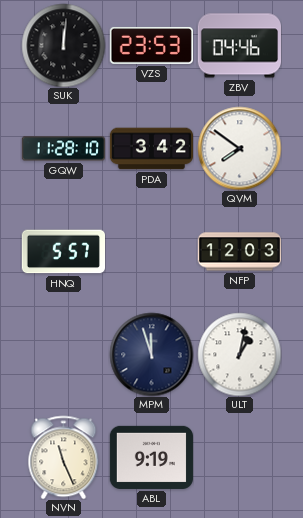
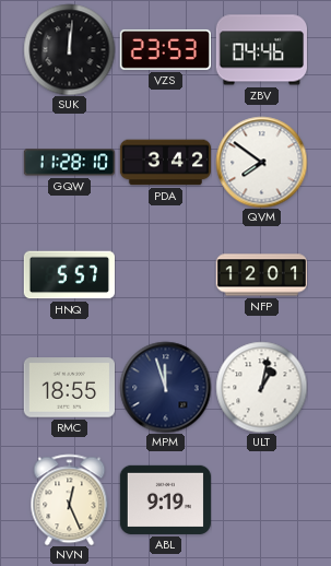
NFP: 12:03 -> 12:01 (261, 275)
RMC: none -> 18:55 (69, 388)
NVN: 11:26 -> 12:26 (70, 499)
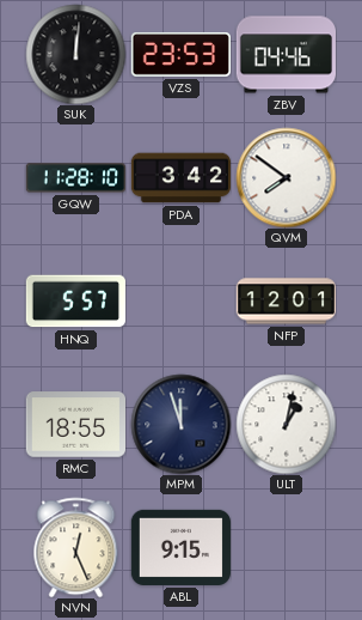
ABL: 9:19 -> 9:15 (180, 547)
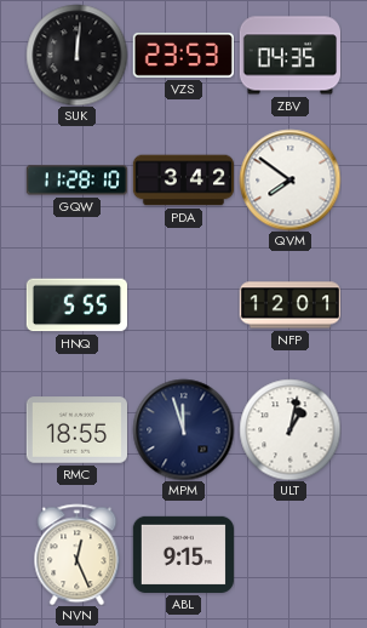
ZBV: 04:46 -> 04:35 (289, 56)
HNQ: 5:57 -> 5:55 (76, 306)
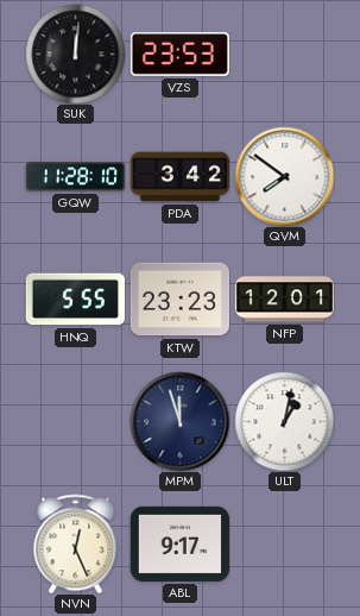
ZBV: 04:35 -> none (289, 56)
KTW: none -> 23:23 (179, 300)
RMC: 18:55 -> none (76, 430)
ABL: 9:15 -> 9:17 (179, 543)
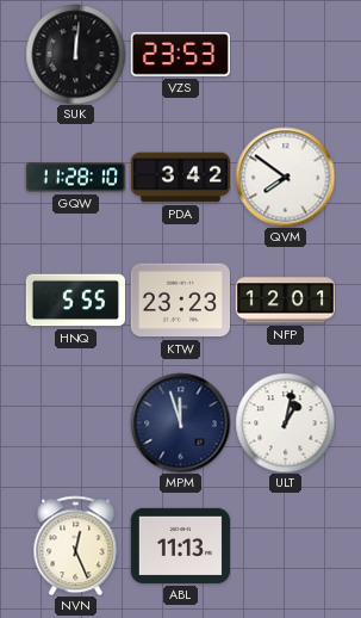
ABL: 9:17 -> 11:13 (180, 545)
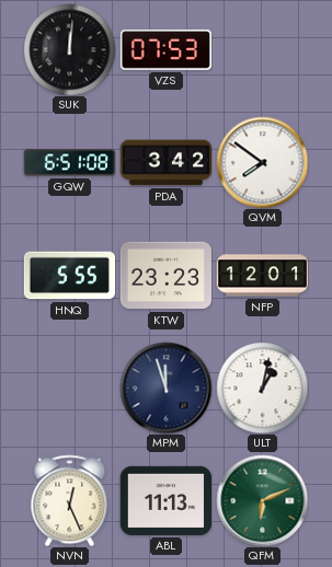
VZS: 23:53 -> 07:53 (165, 49)
GQW: 11:28 -> 6:51 (69, 163)
QFM: none -> 6:11 (262, 500)
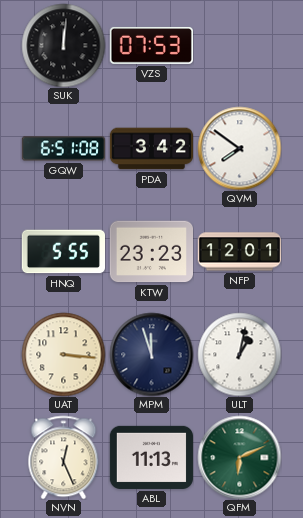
UAT: none -> 3:16 (63, 354)
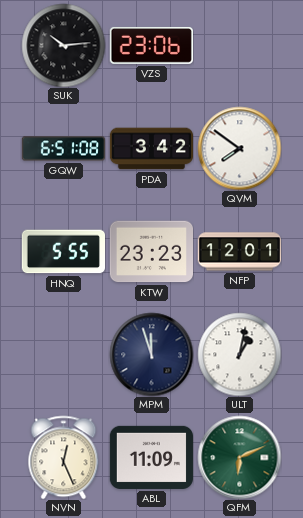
SUK: 12:01 -> 10:14 (63, 45)
VZS: 07:53 -> 23:06 (151, 45)
UAT: 3:16 -> none (63, 354)
ABL: 11:13 -> 11:09 (151, 457)
